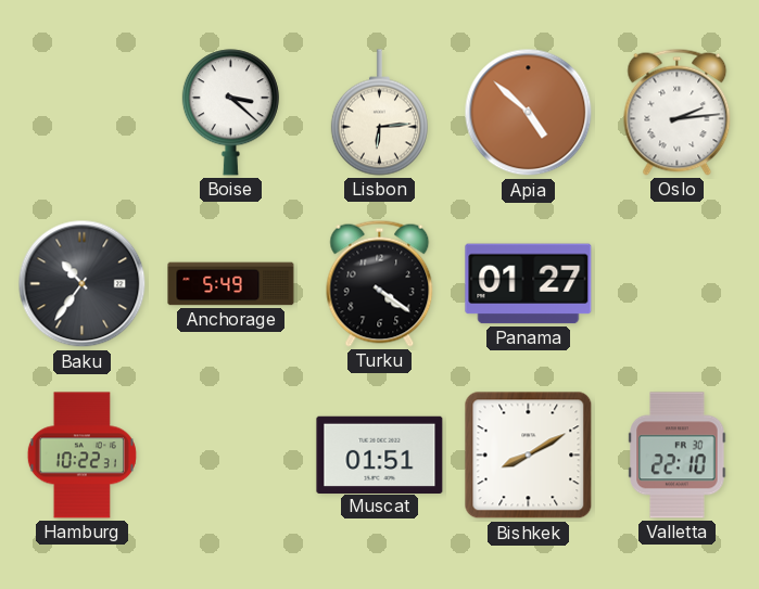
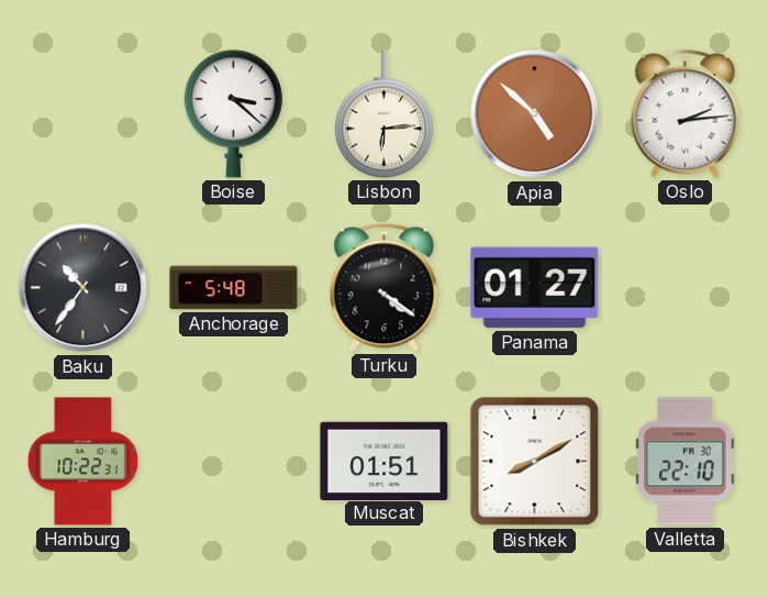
Anchorage: 5:49 -> 5:48 (234, 288)
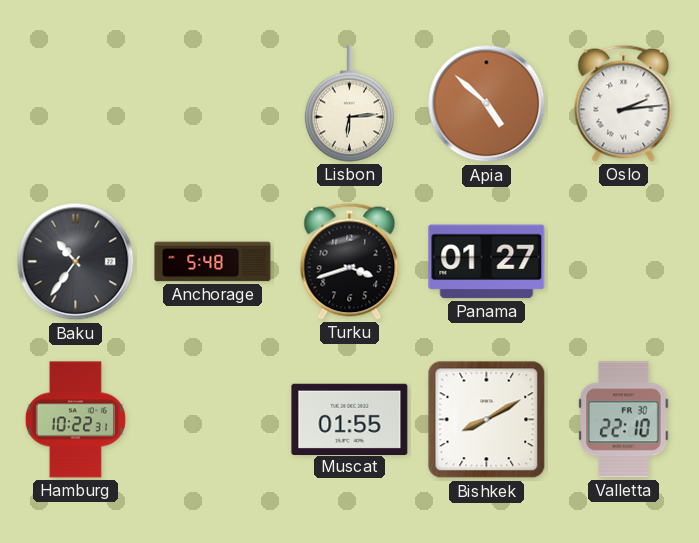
Boise: 3:22 -> none (233, 114)
Turku: 4:21 -> 3:42 (350, 261)
Muscat: 01:51 -> 01:55 (350, 419)
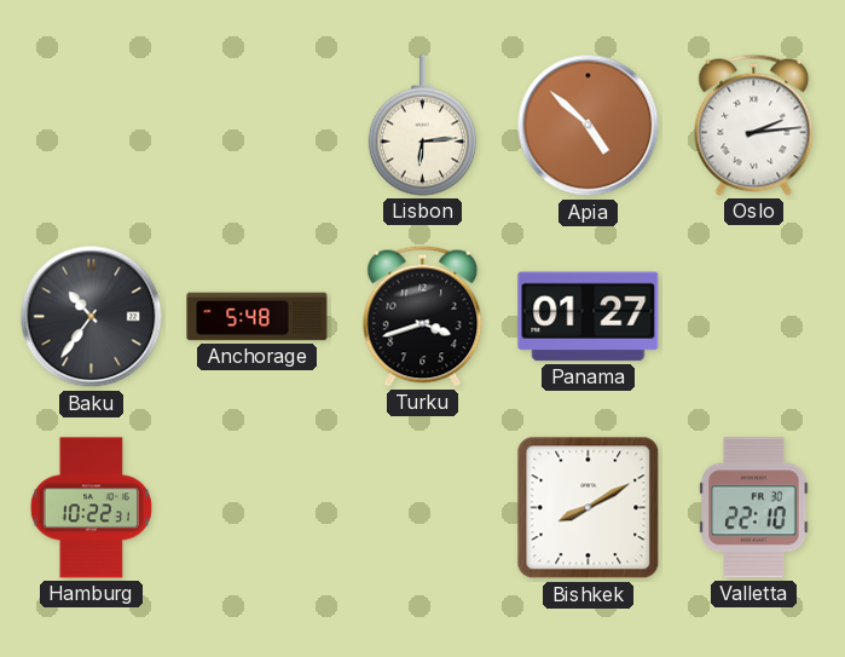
Muscat: 01:55 -> none (350, 419)
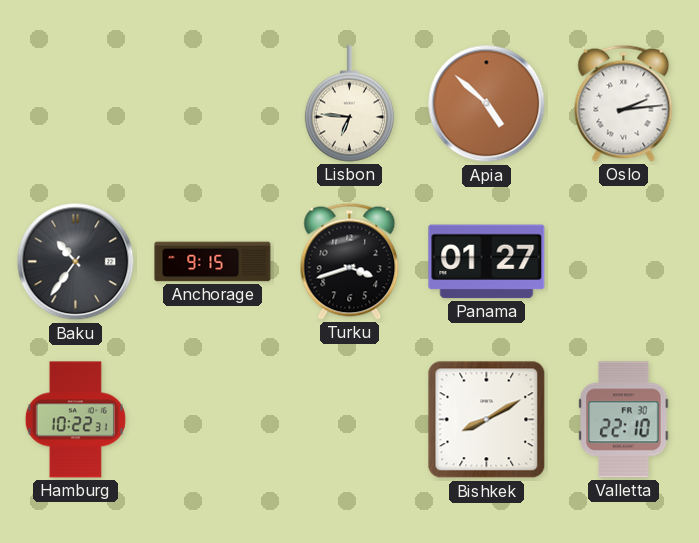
Lisbon: 6:14 -> 6:46 (349, 104)
Anchorage: 5:48 -> 9:15 (213, 262)
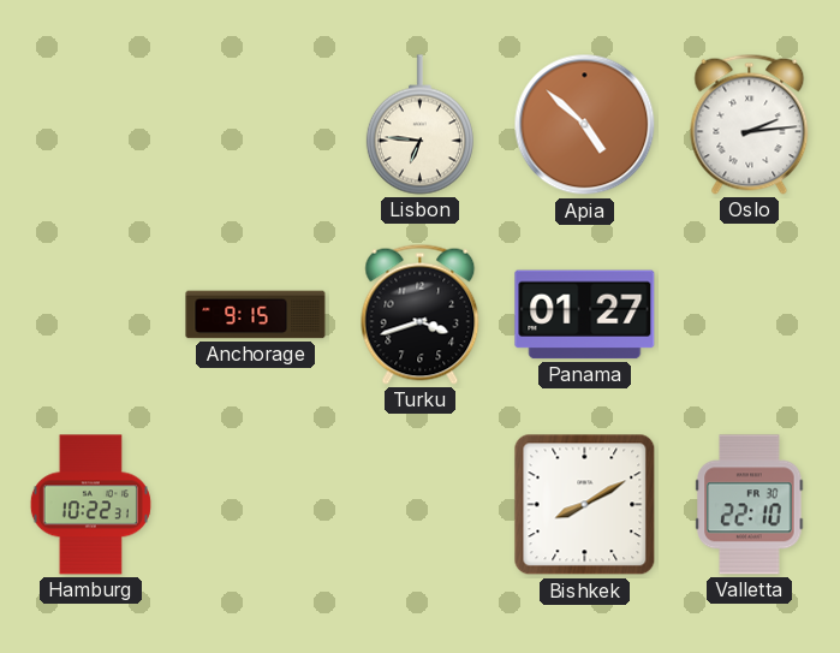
Baku: 10:36 -> none (76, 262)
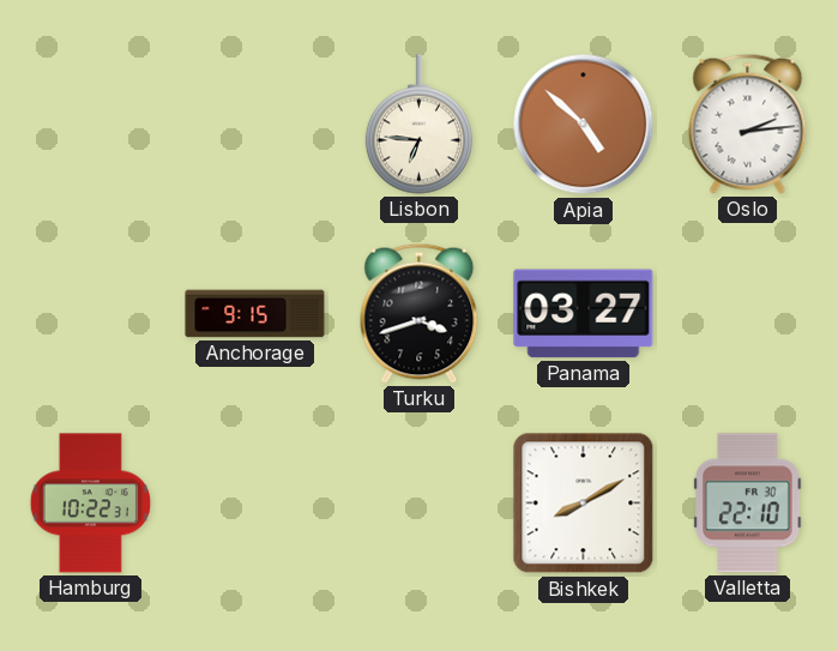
Panama: 01:27 -> 03:27 (584, 314)
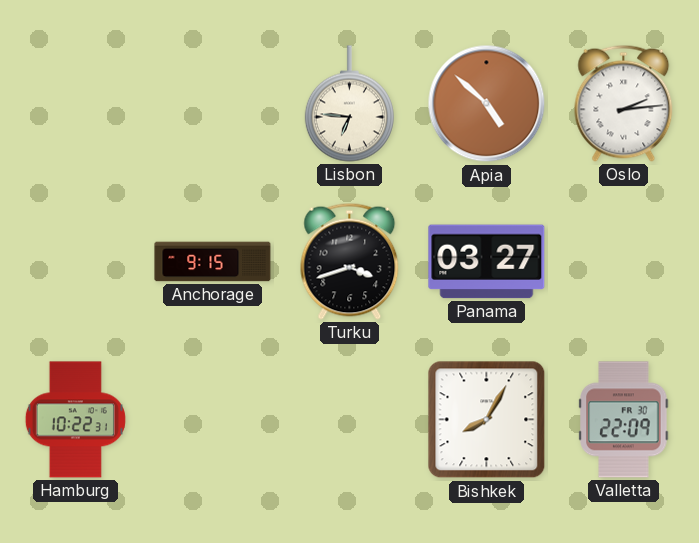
Bishkek: 8:10 -> 8:05 (487, 420)
Valletta: 22:10 -> 22:09 (624, 420)
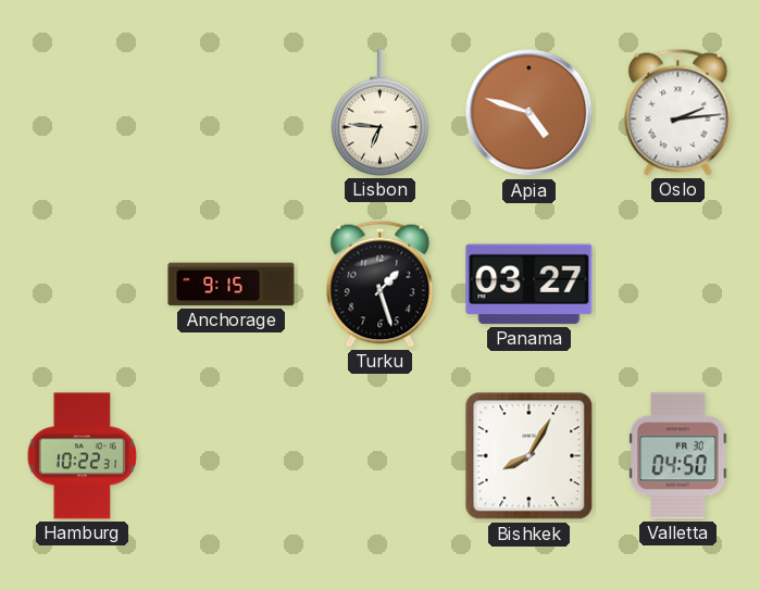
Apia: 4:52 -> 4:48 (529, 113)
Turku: 3:42 -> 1:27 (381, 284)
Valletta: 22:09 -> 04:50 (678, 456)
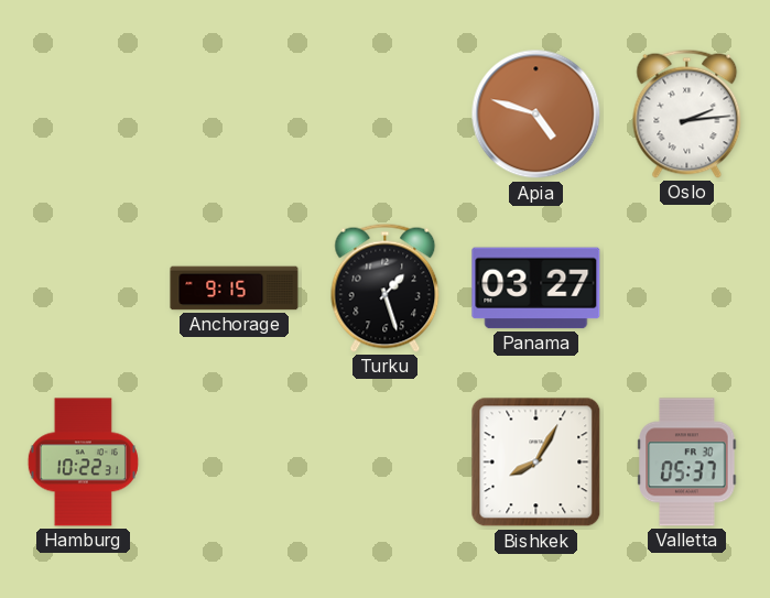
Lisbon: 6:46 -> none (379, 113)
Valletta: 04:50 -> 05:37 (687, 463)
